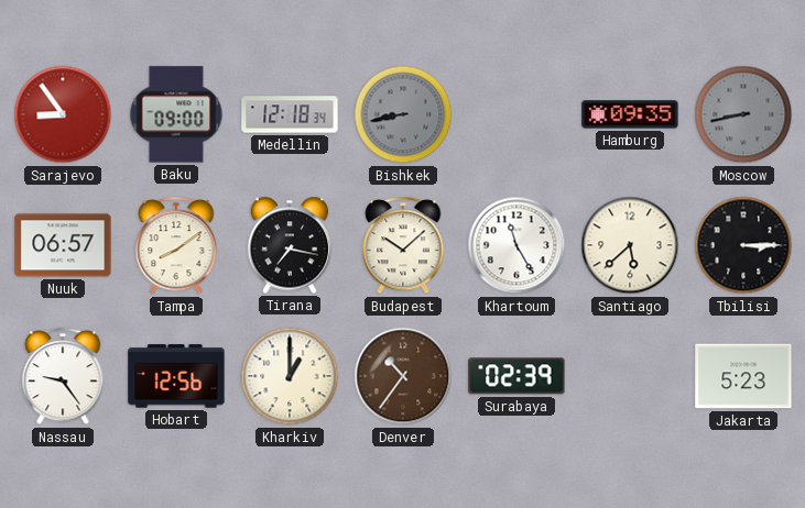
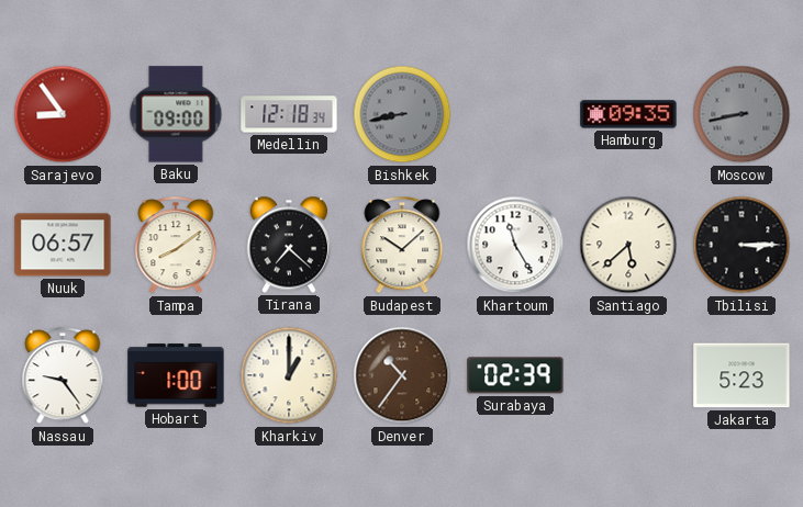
Tirana: 7:17 -> 7:22 (289, 245)
Hobart: 12:56 -> 1:00 (176, 375)
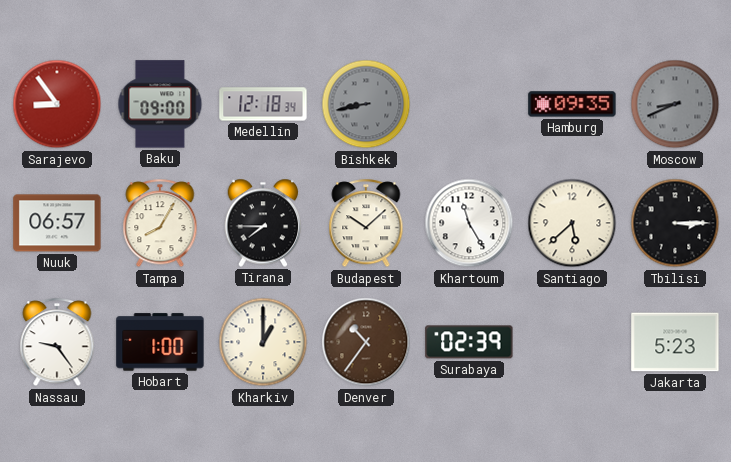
Moscow: 8:43 -> 8:41 (675, 104)
Tampa: 8:09 -> 8:05 (160, 224)
Tirana: 7:22 -> 7:45 (263, 223)
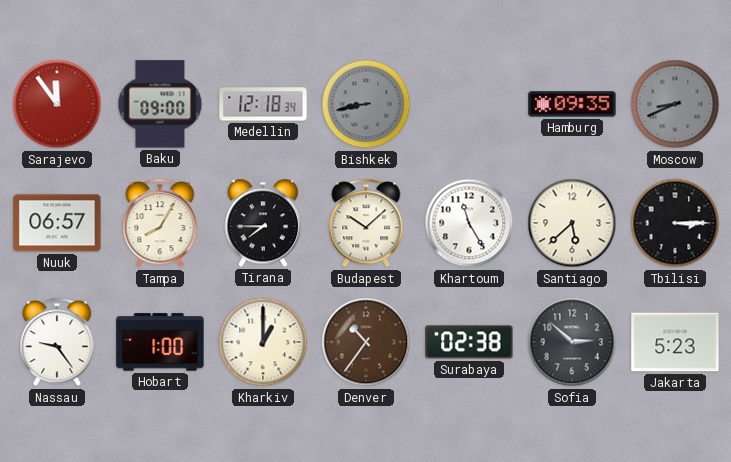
Sarajevo: 8:54 -> 11:54 (57, 104)
Surabaya: 02:39 -> 02:38 (469, 342)
Sofia: none -> 2:52 (572, 342)
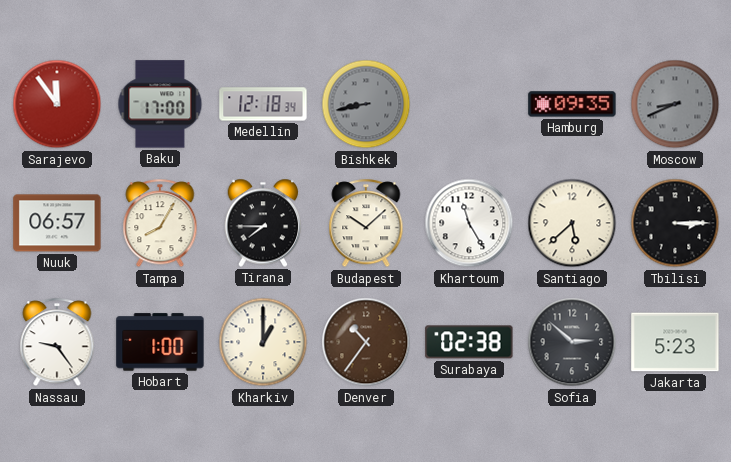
Baku: 09:00 -> 17:00 (160, 104)
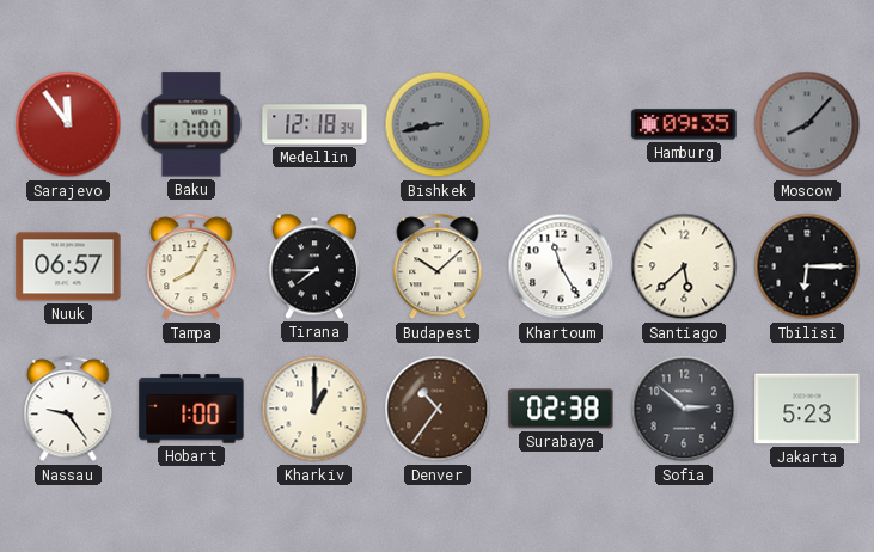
Moscow: 8:41 -> 8:07 (807, 124)
Tbilisi: 3:15 -> 6:15 (807, 266)
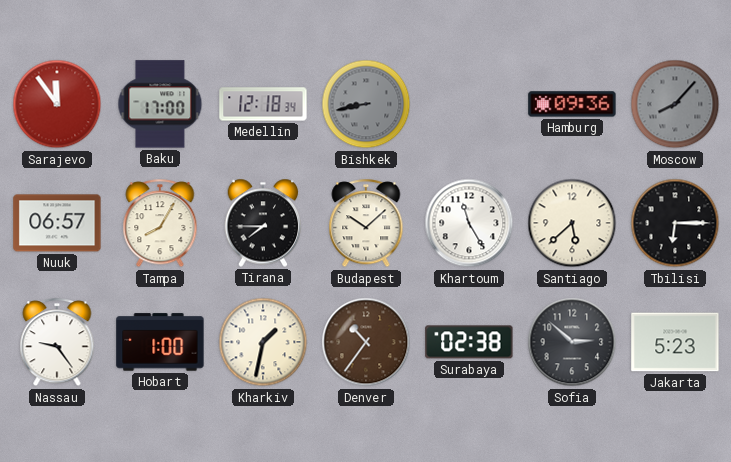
Hamburg: 09:35 -> 09:36 (572, 104)
Kharkiv: 1:00 -> 1:32 (263, 342)
